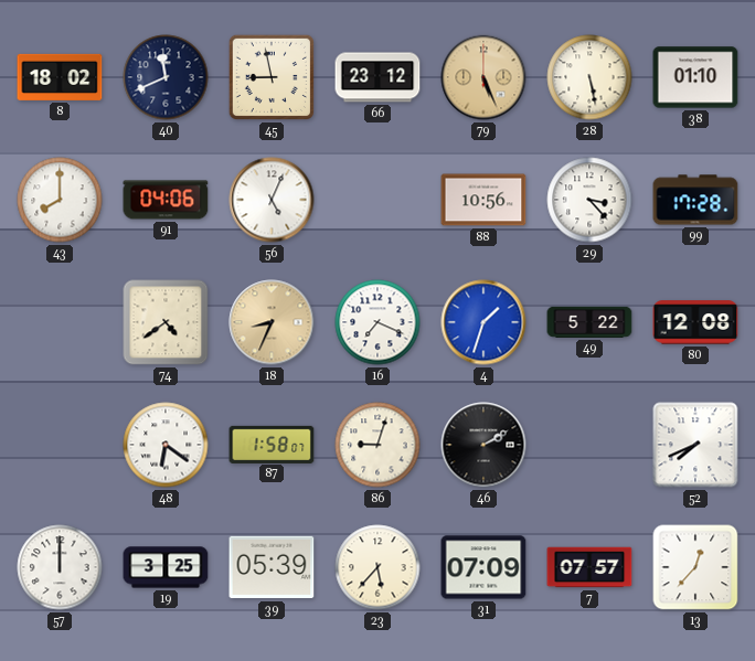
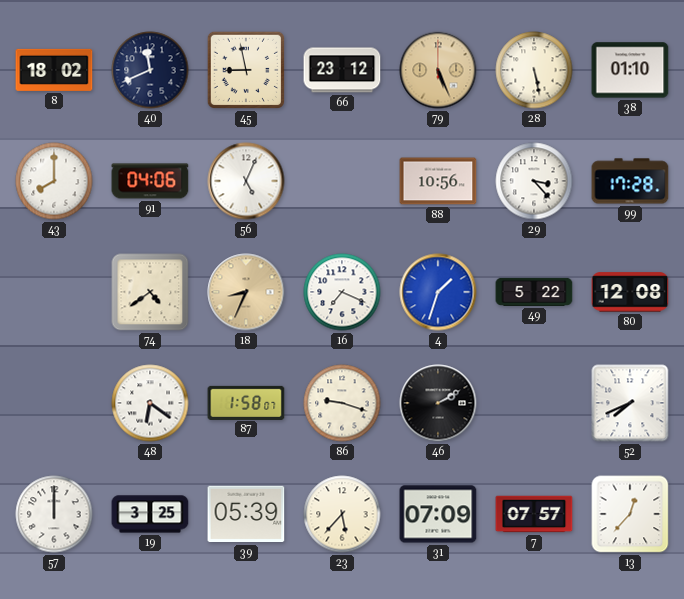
86: 9:03 -> 9:18 (342, 403)
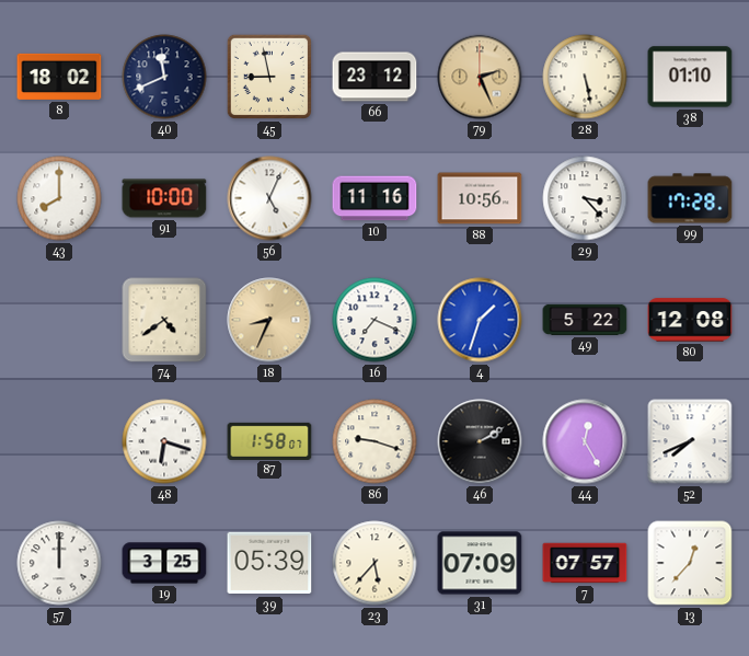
79: 5:26 -> 2:26 (480, 77)
91: 04:06 -> 10:00 (164, 198)
10: none -> 11:16 (374, 198)
48: 6:21 -> 6:18 (164, 441)
44: none -> 12:25 (585, 441)
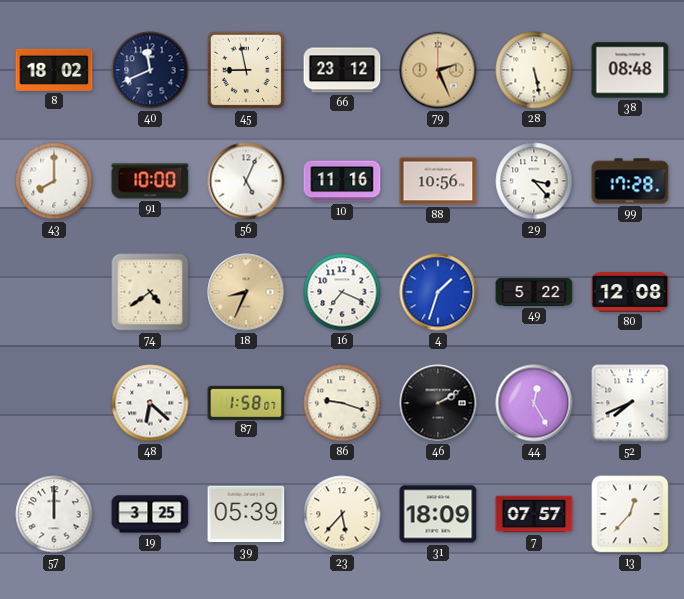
38: 01:10 -> 08:48 (630, 70)
48: 6:18 -> 6:22 (150, 403)
31: 07:09 -> 18:09 (438, 514)
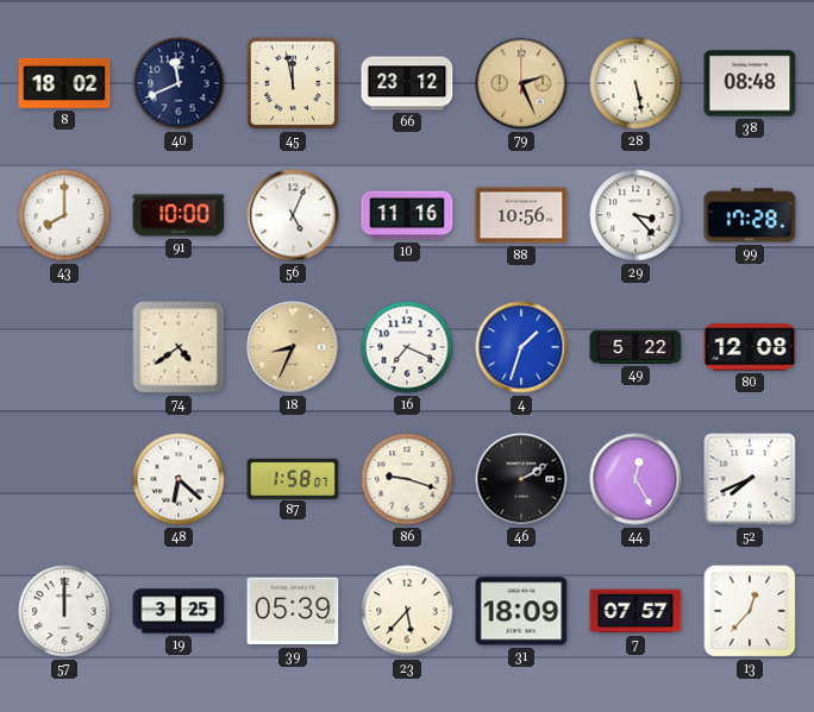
45: 8:58 -> 11:58 (293, 83)
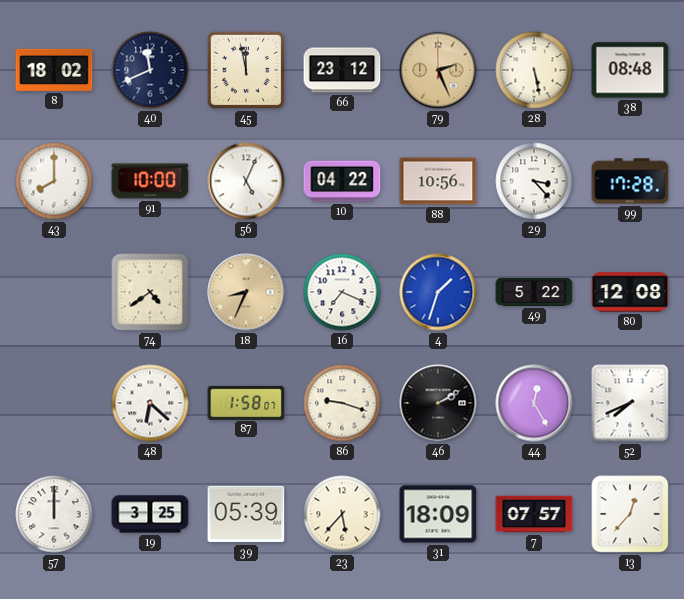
10: 11:16 -> 04:22 (342, 181)
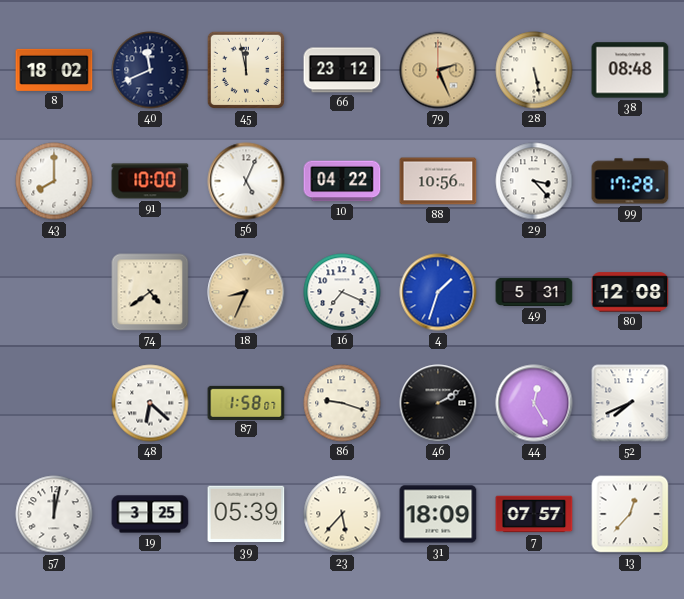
49: 5:22 -> 5:31 (534, 292)
57: 12:00 -> 12:02 (54, 514)
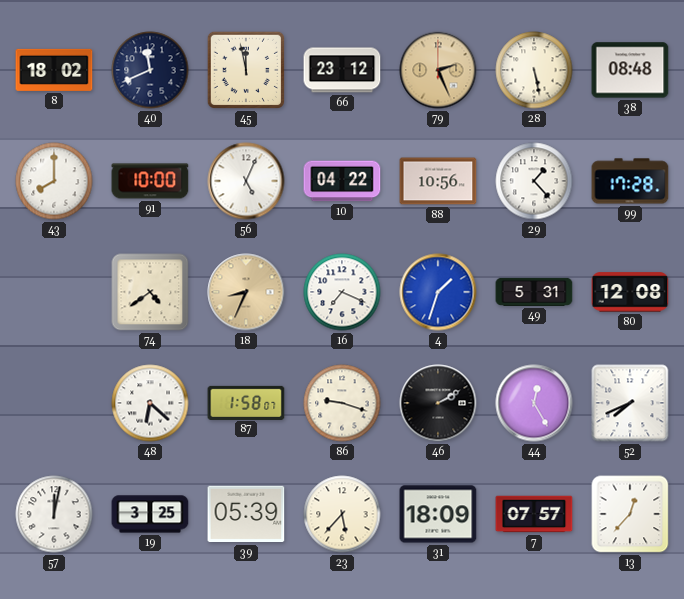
29: 3:23 -> 1:23 (534, 181)
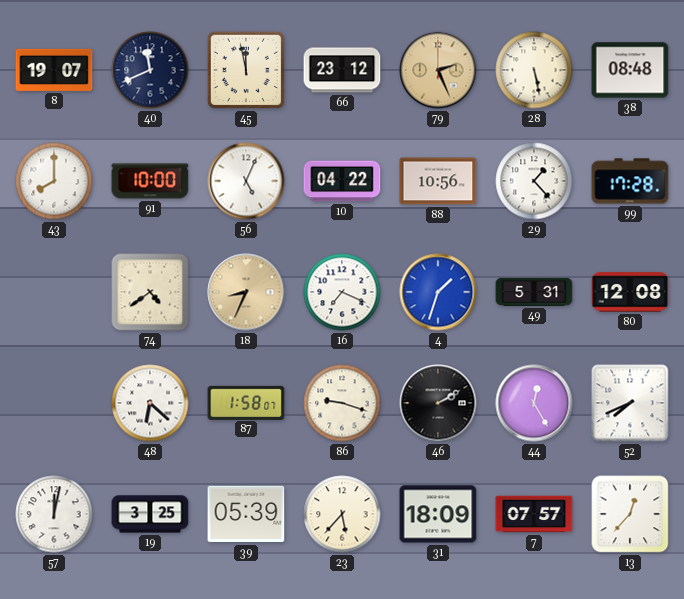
8: 18:02 -> 19:07 (54, 70)
